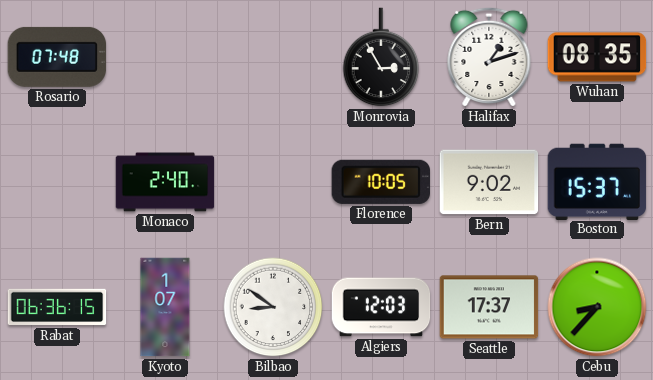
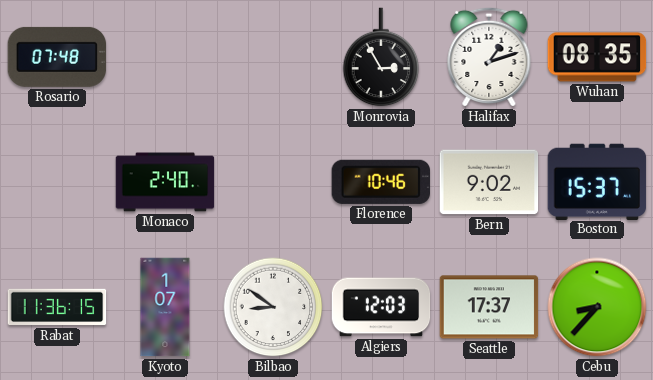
Florence: 10:05 -> 10:46 (380, 182)
Rabat: 06:36 -> 11:36 (57, 307)
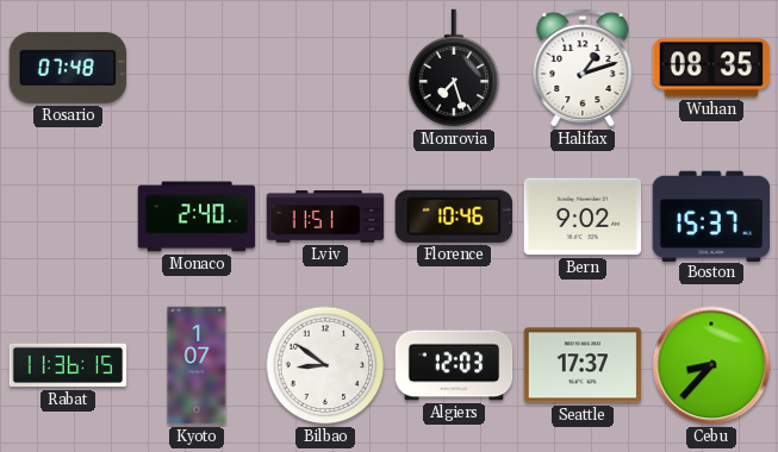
Monrovia: 2:55 -> 7:27 (454, 68)
Lviv: none -> 11:51 (325, 216)
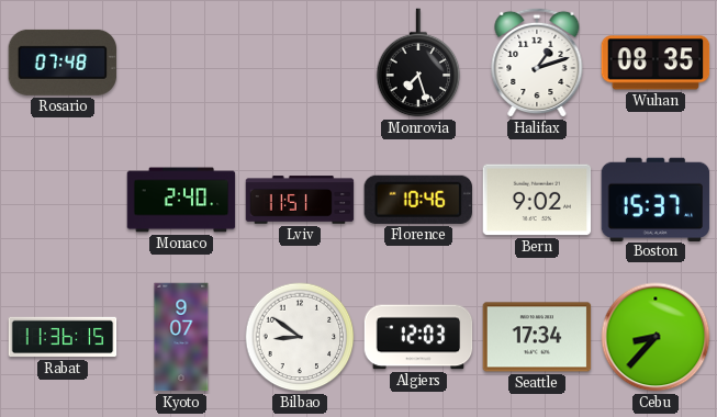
Kyoto: 1:07 -> 9:07 (181, 337)
Seattle: 17:37 -> 17:34 (537, 337)
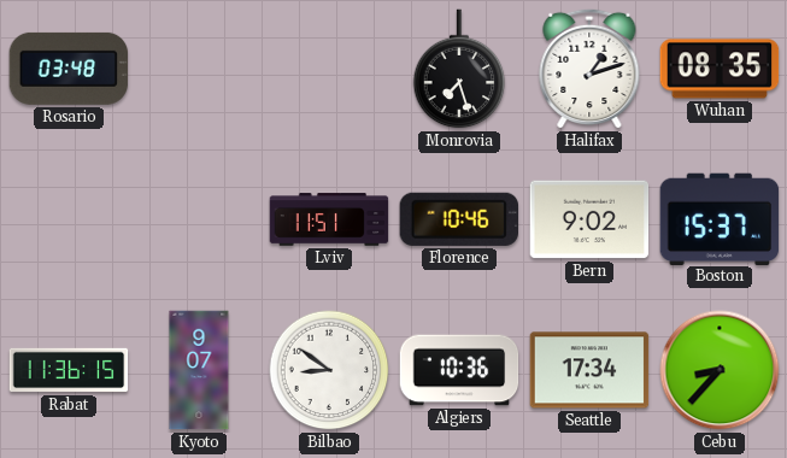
Rosario: 07:48 -> 03:48 (69, 69)
Monaco: 2:40 -> none (181, 200)
Algiers: 12:03 -> 10:36 (459, 370)
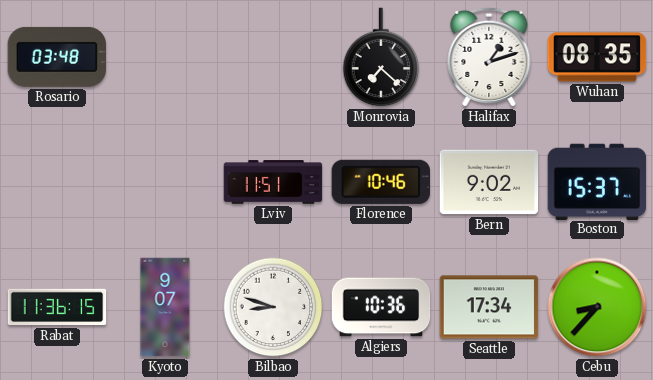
Monrovia: 7:27 -> 7:22 (381, 57)
Bilbao: 8:51 -> 8:48 (273, 307)
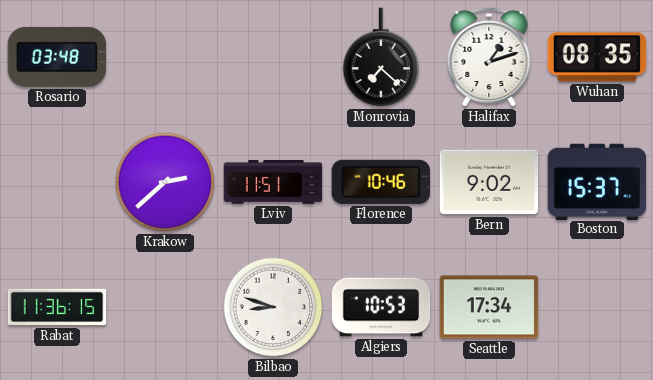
Krakow: none -> 2:38 (165, 182)
Kyoto: 9:07 -> none (165, 307)
Algiers: 10:36 -> 10:53 (381, 307)
Cebu: 8:37 -> none (597, 307)
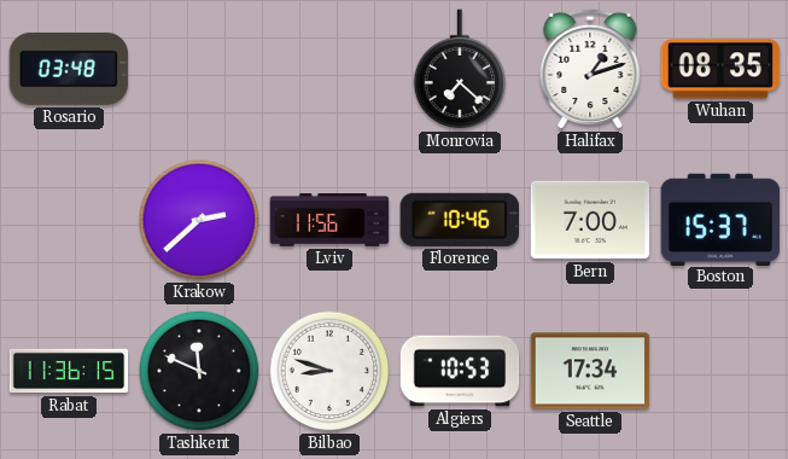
Lviv: 11:51 -> 11:56 (329, 220)
Bern: 9:02 -> 7:00 (590, 220)
Tashkent: none -> 11:49 (199, 371)
